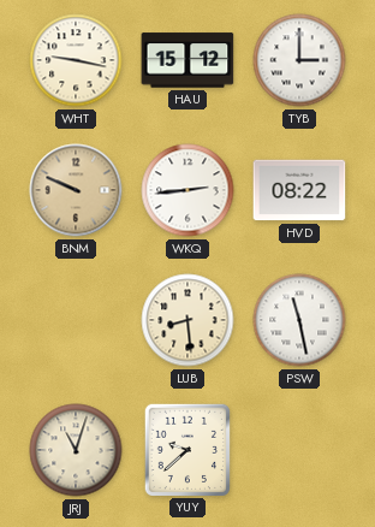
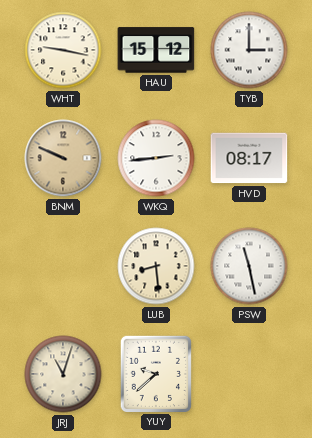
HVD: 08:22 -> 08:17 (249, 158)
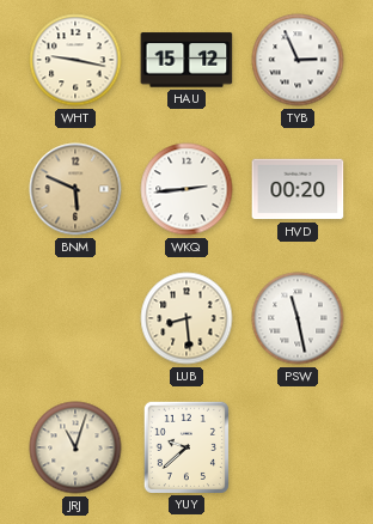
TYB: 3:00 -> 2:56 (298, 60)
BNM: 9:49 -> 5:49 (75, 189)
HVD: 08:17 -> 00:20 (298, 189)
